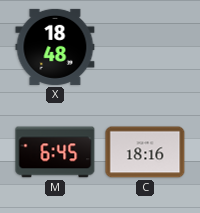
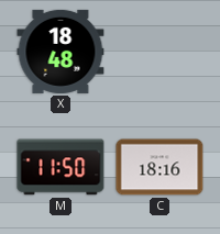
M: 6:45 -> 11:50 (61, 167)
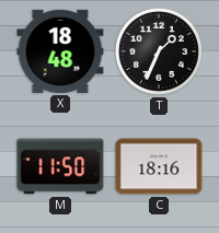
T: none -> 1:34 (160, 53)
